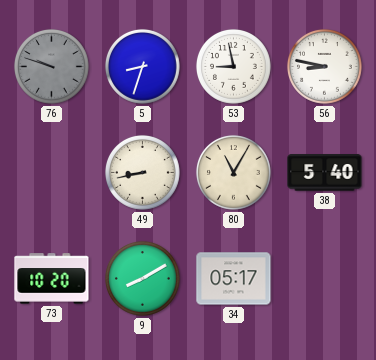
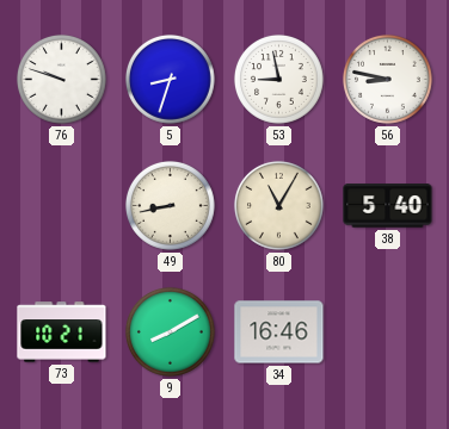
76 dial: grey -> white (62, 80)
73: 10:20 -> 10:21 (62, 332)
34: 05:17 -> 16:46 (279, 332)
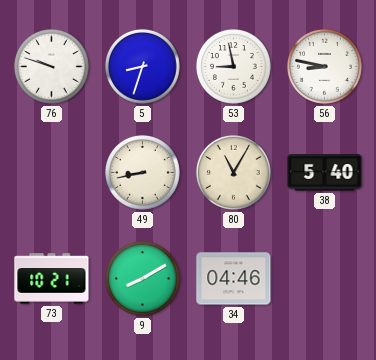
34: 16:46 -> 04:46 (234, 279)
